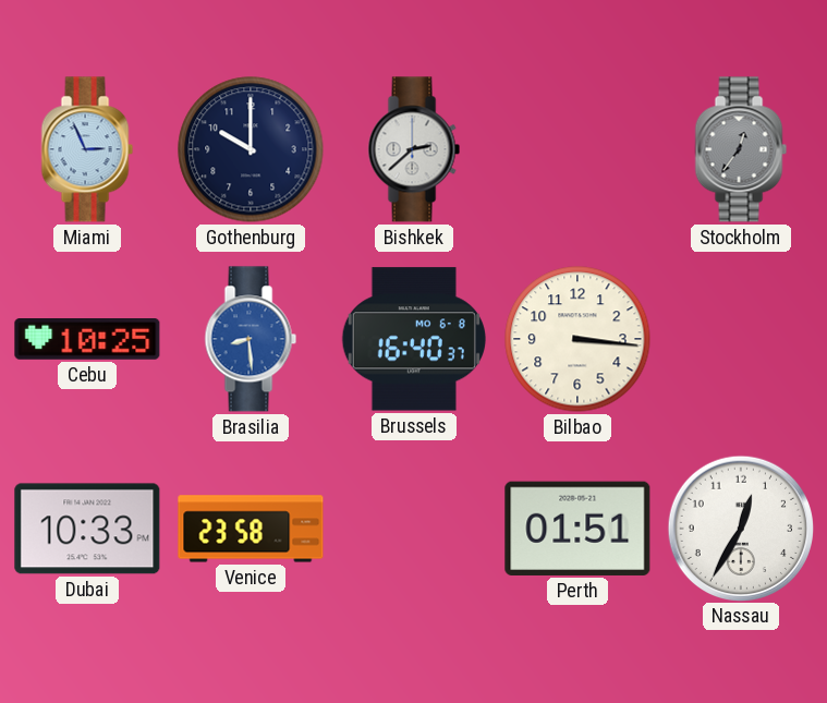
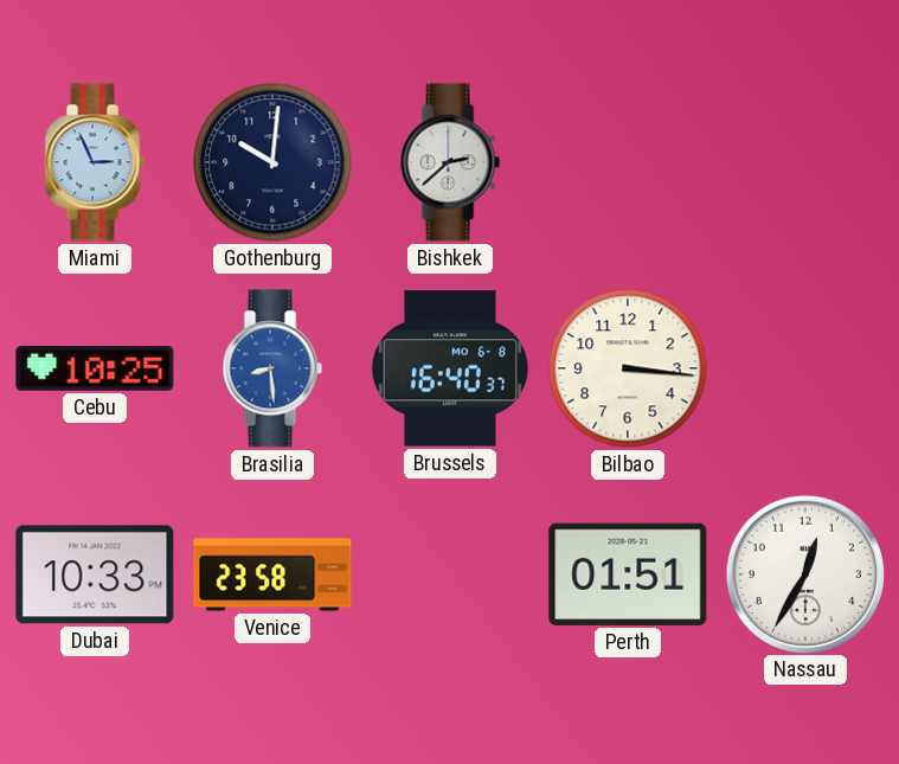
Gothenburg: 10:00 -> 10:01 (272, 162)
Stockholm: 12:36 -> none (741, 149)
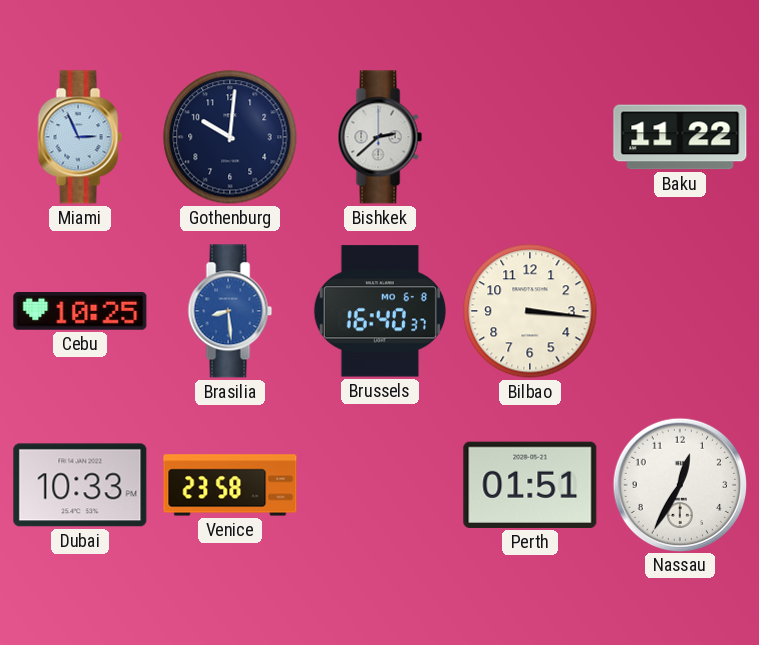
Baku: none -> 11:22 (680, 137)
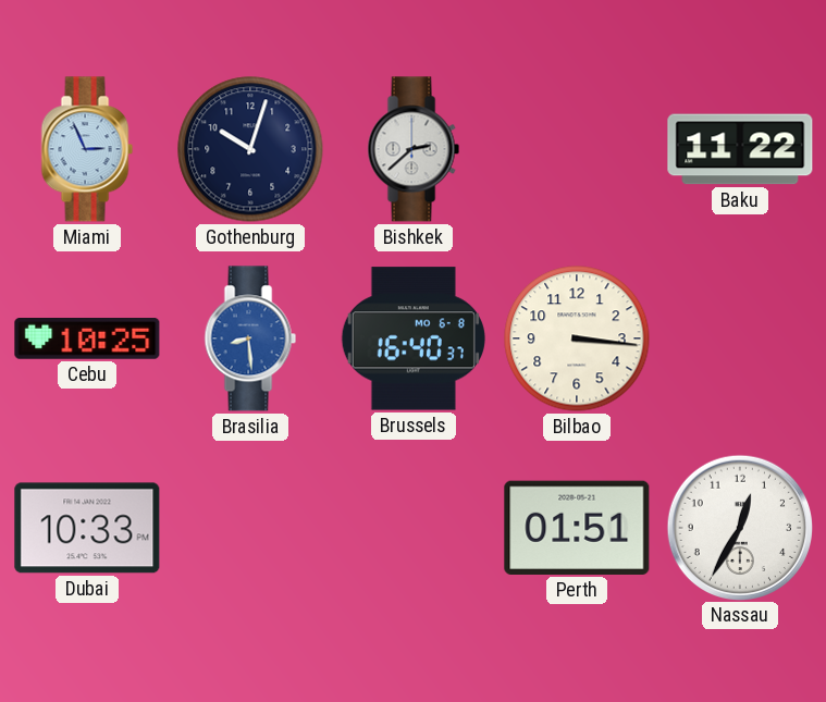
Gothenburg: 10:01 -> 10:03 (250, 149)
Venice: 23:58 -> none (230, 485)
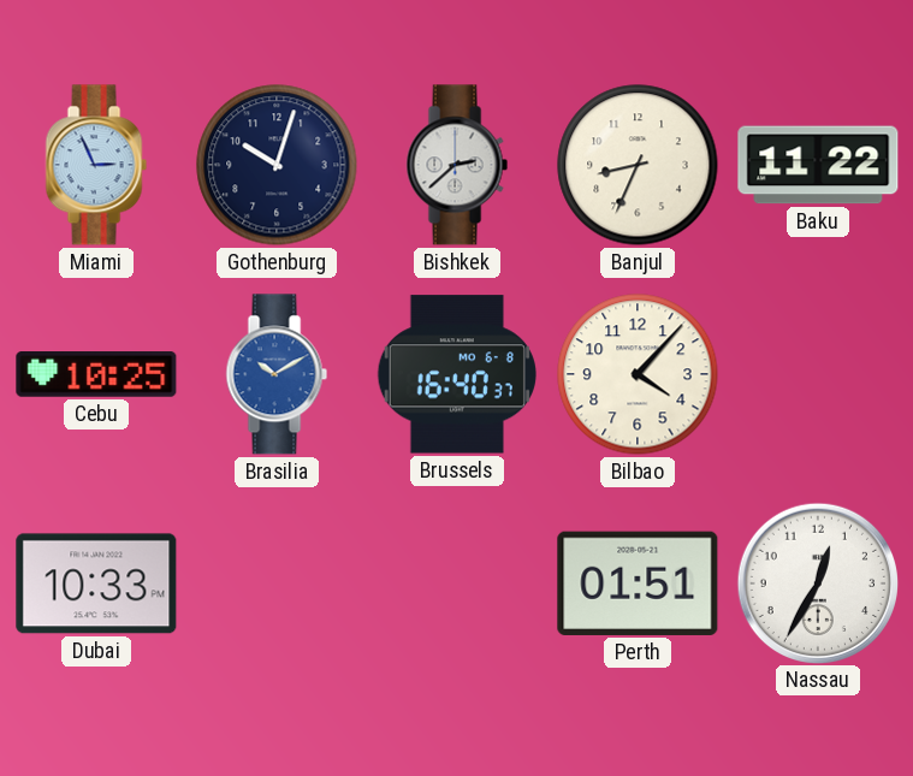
Banjul: none -> 8:34 (638, 165)
Brasilia: 8:29 -> 10:10 (277, 374)
Bilbao: 3:16 -> 4:07 (638, 374)
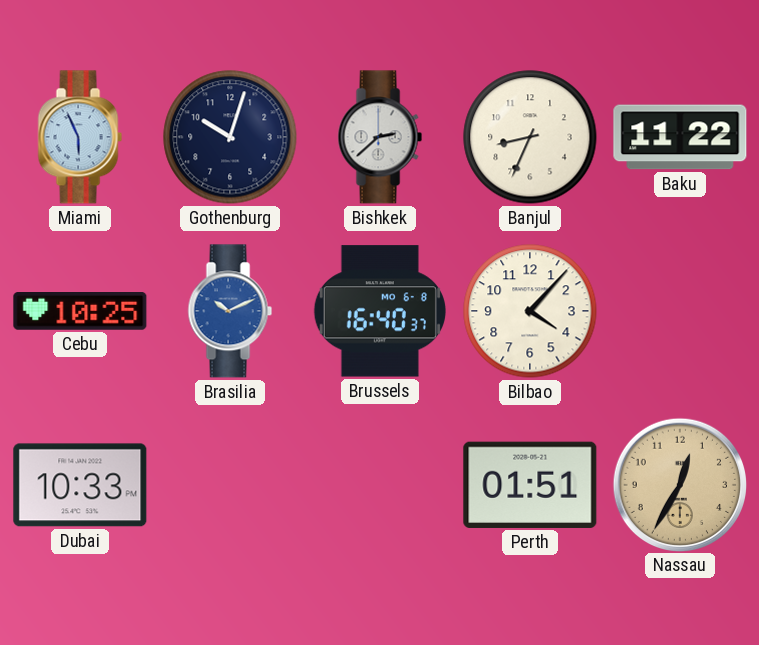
Miami: 2:56 -> 5:56 (80, 137)
Brasilia: 10:10 -> 10:11 (230, 311)
Nassau dial: white -> champagne (679, 484)
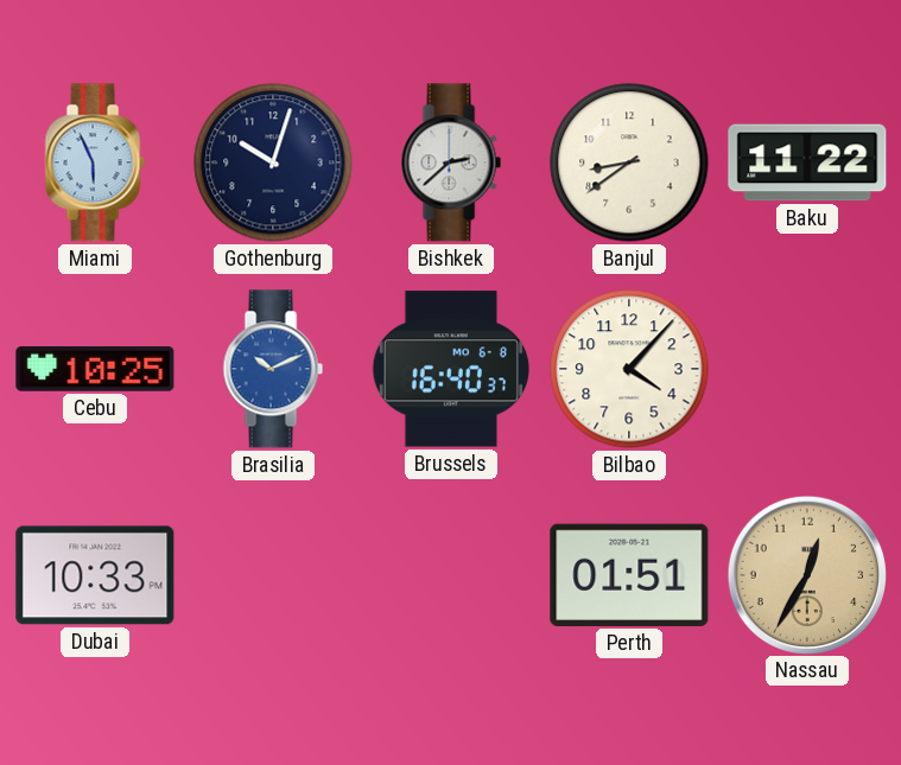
Banjul: 8:34 -> 8:39 (629, 162)
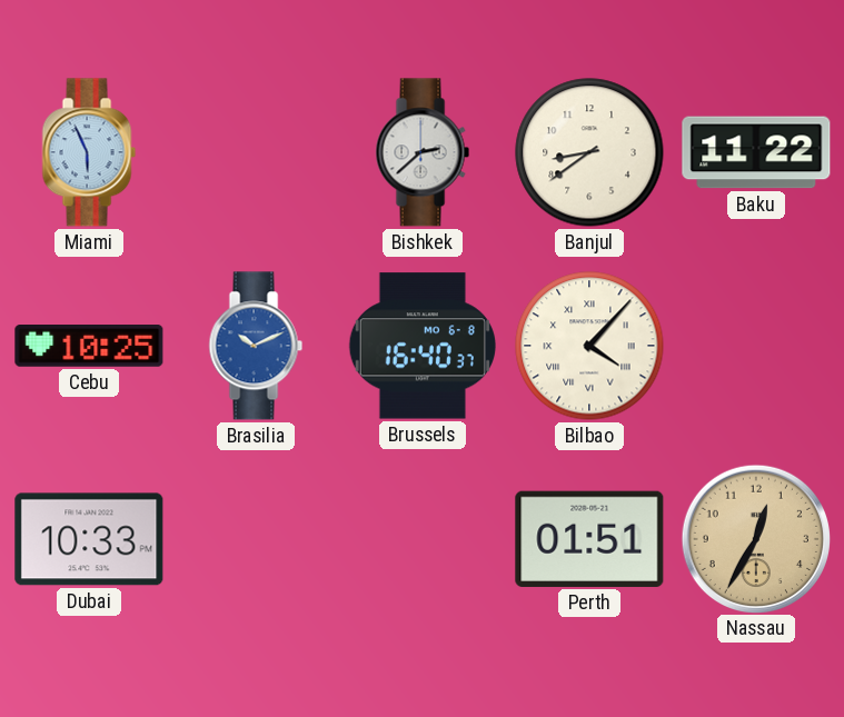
Gothenburg: 10:03 -> none (273, 162)
Bilbao numerals: Arabic -> Roman (589, 346)
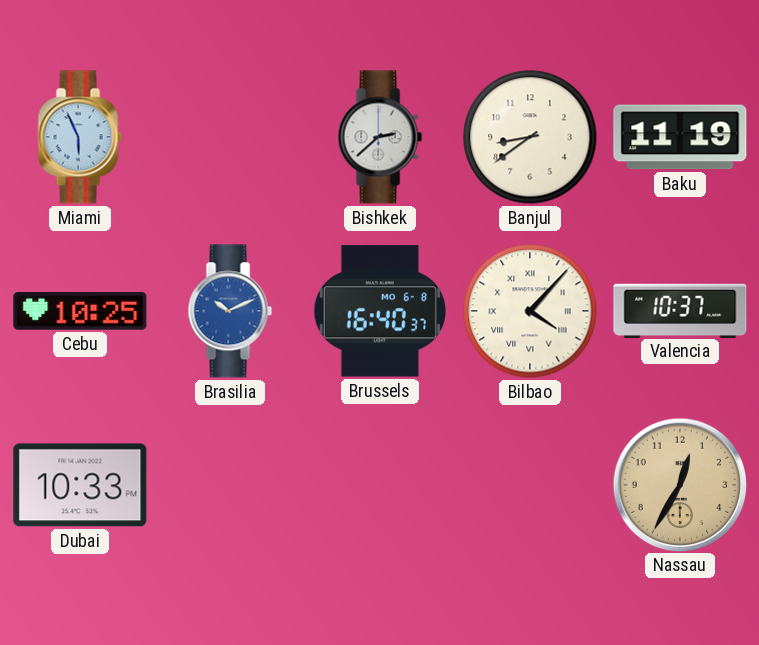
Baku: 11:22 -> 11:19 (680, 137)
Valencia: none -> 10:37 (680, 310)
Perth: 01:51 -> none (589, 539)
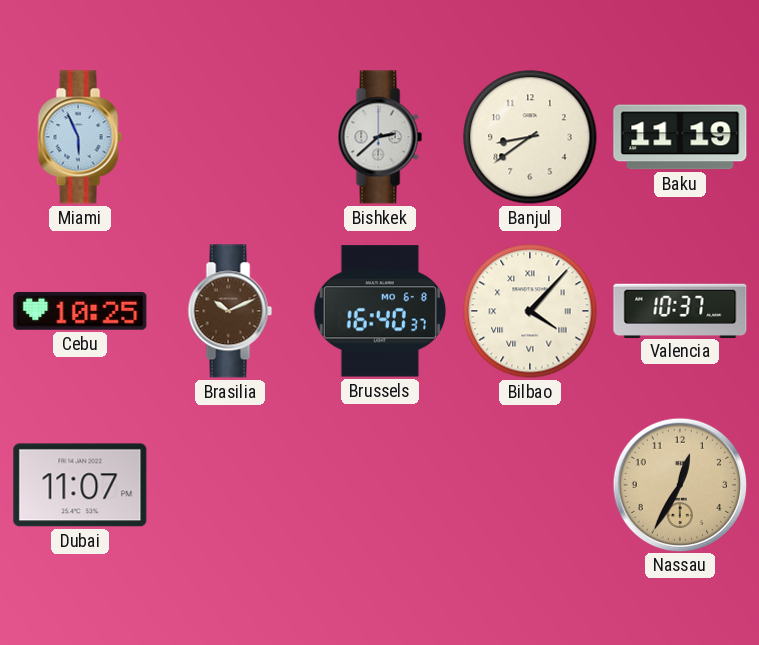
Brasilia dial: blue -> brown (230, 311)
Dubai: 10:33 -> 11:07 (80, 485)
